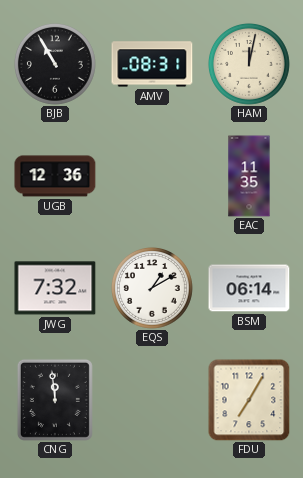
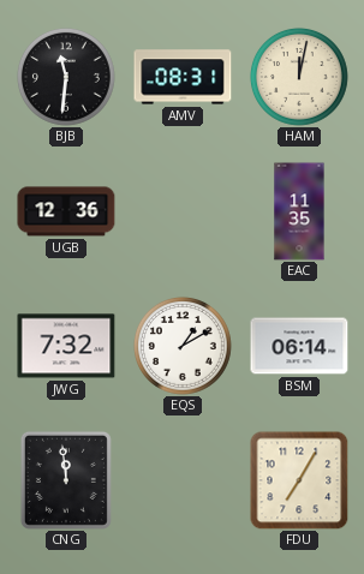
BJB: 10:55 -> 11:31 (66, 77)
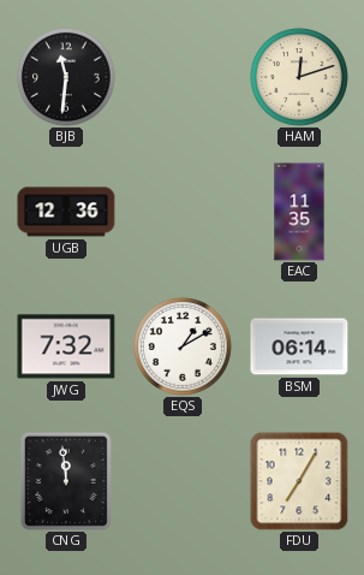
AMV: 08:31 -> none (183, 77)
HAM: 12:02 -> 12:12 (299, 77)
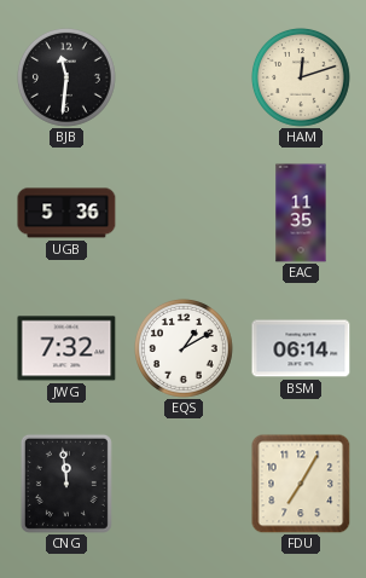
UGB: 12:36 -> 5:36 (66, 213)
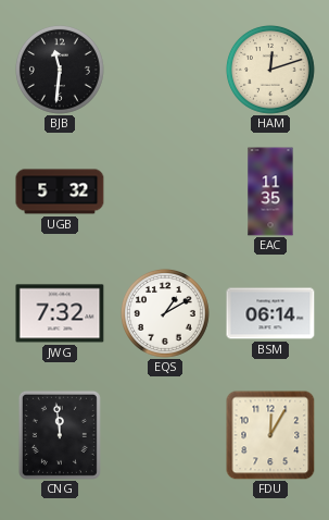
UGB: 5:36 -> 5:32 (60, 191)
FDU: 7:05 -> 12:05 (270, 435)
